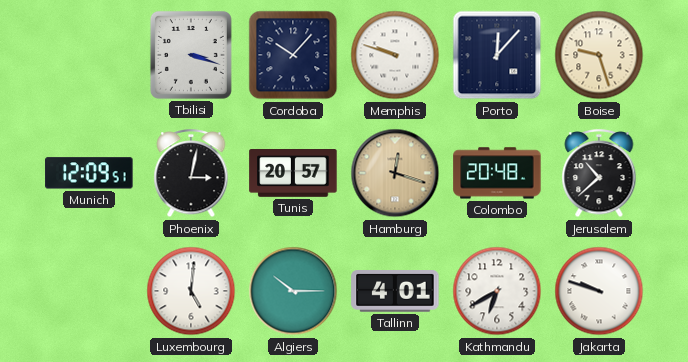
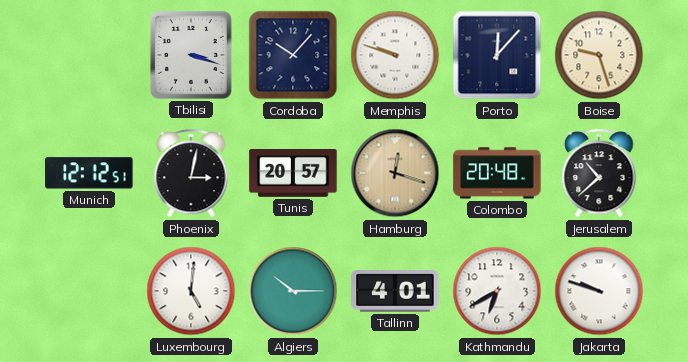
Munich: 12:09 -> 12:12 (89, 173)
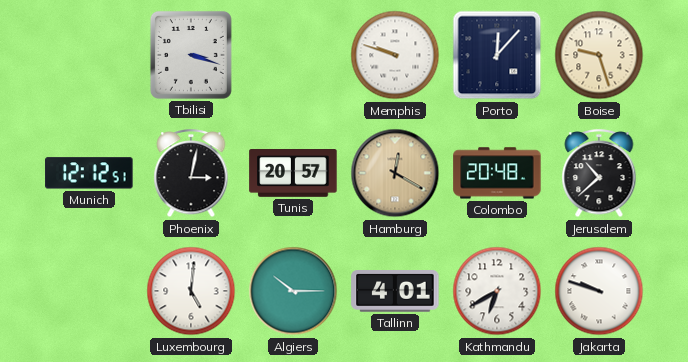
Cordoba: 10:07 -> none (293, 55)
Hamburg: 12:18 -> 12:20 (395, 173)
